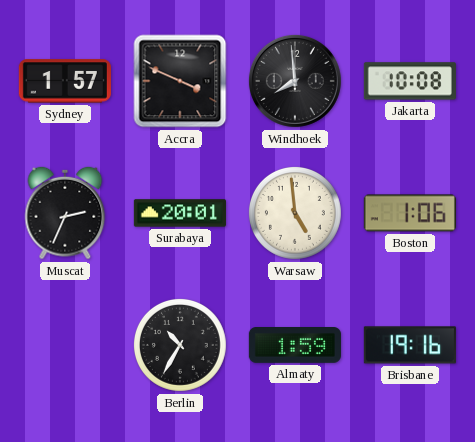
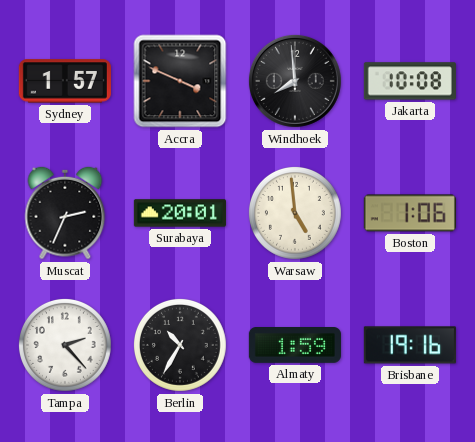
Tampa: none -> 2:23 (65, 345)
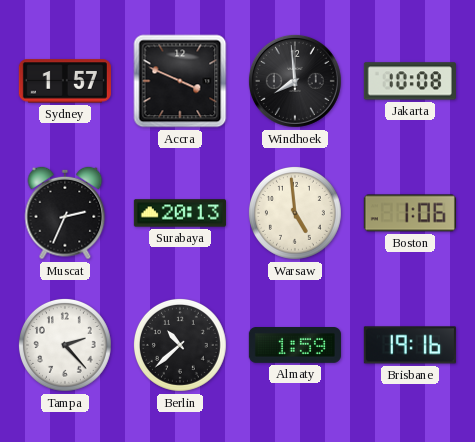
Surabaya: 20:01 -> 20:13 (180, 213)
Berlin: 10:35 -> 10:38 (180, 345)
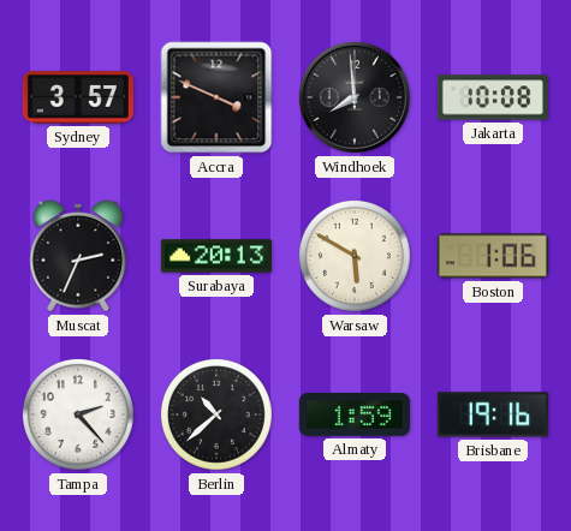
Sydney: 1:57 -> 3:57 (78, 97)
Warsaw: 4:59 -> 5:50 (355, 256)
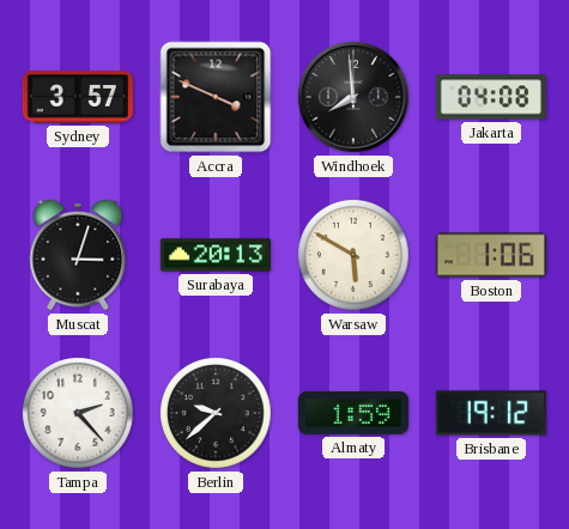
Jakarta: 10:08 -> 04:08 (491, 97)
Muscat: 2:34 -> 3:03 (78, 255)
Berlin: 10:38 -> 9:38 (216, 413)
Brisbane: 19:16 -> 19:12 (491, 413)
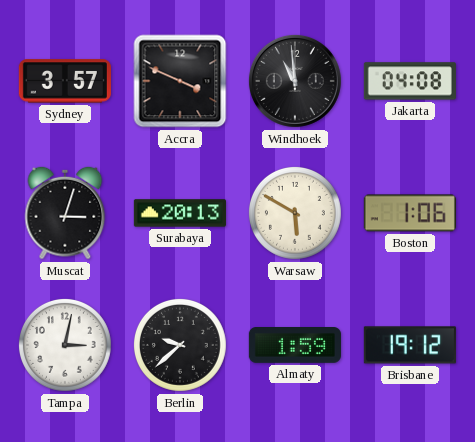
Windhoek: 7:59 -> 10:59 (295, 81)
Tampa: 2:23 -> 3:02 (65, 345)
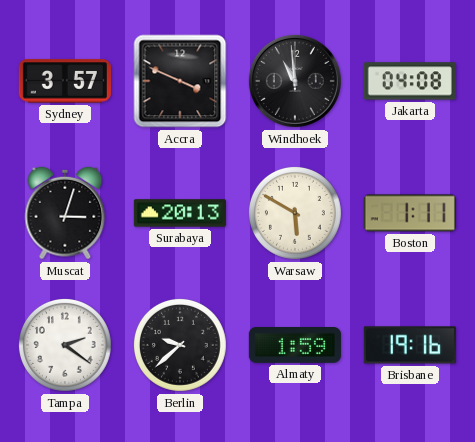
Boston: 1:06 -> 1:11 (410, 213)
Tampa: 3:02 -> 2:21 (65, 345)
Brisbane: 19:12 -> 19:16 (410, 345)
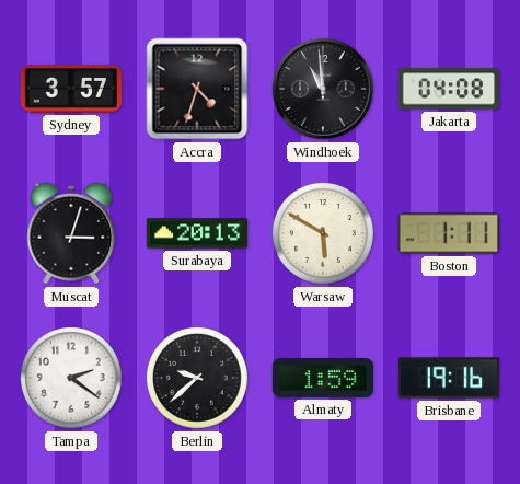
Accra: 3:49 -> 4:33 (197, 89)
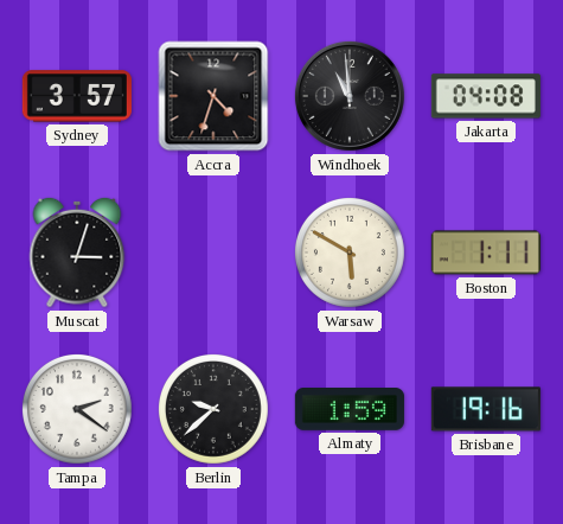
Surabaya: 20:13 -> none (197, 233)
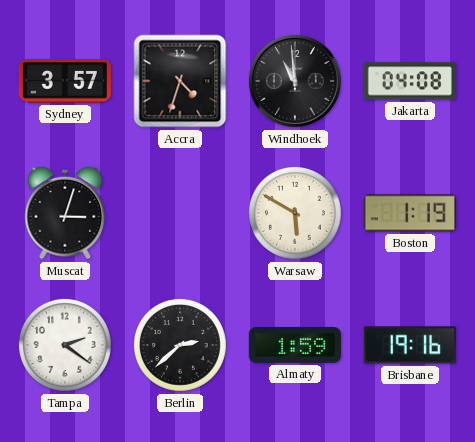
Boston: 1:11 -> 1:19 (410, 213)
Berlin: 9:38 -> 2:38 (180, 345)
